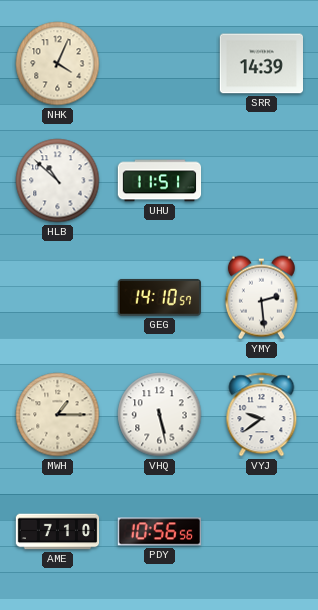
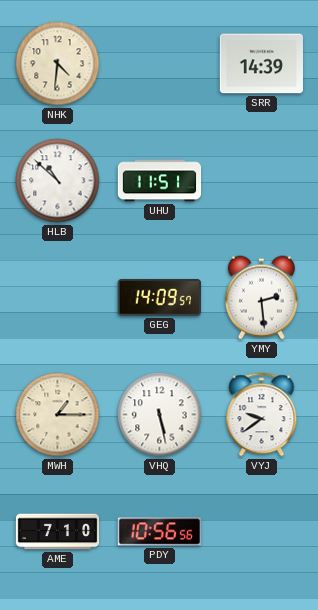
NHK: 4:04 -> 4:31 (58, 64)
GEG: 14:10 -> 14:09 (159, 298)
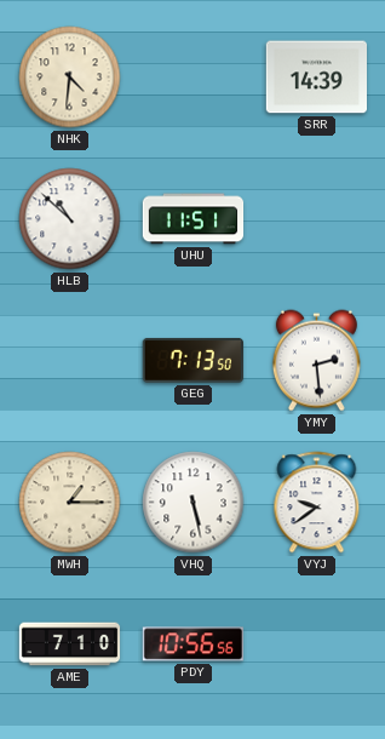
GEG: 14:09 -> 7:13 (192, 361)
